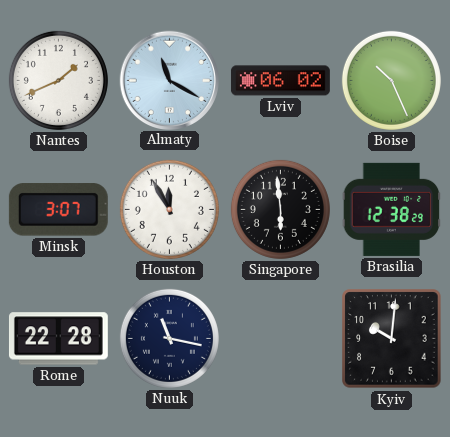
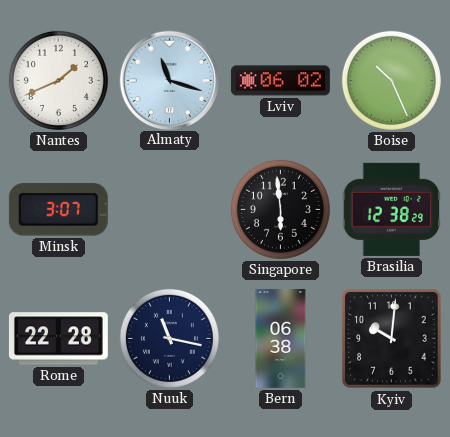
Almaty: 11:20 -> 11:18 (169, 80)
Houston: 11:55 -> none (169, 209)
Bern: none -> 06:38 (281, 339)
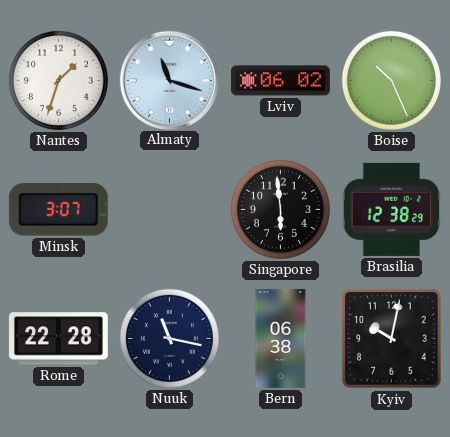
Nantes: 1:41 -> 1:33 (58, 80)
Kyiv: 10:01 -> 10:02 (392, 339)
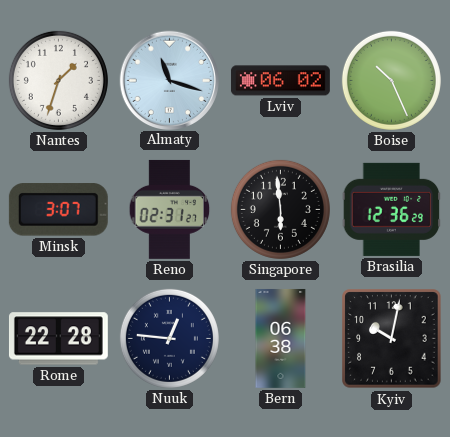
Reno: none -> 02:31 (170, 209)
Brasilia: 12:38 -> 12:36 (392, 209)
Nuuk: 11:17 -> 12:46 (169, 338)
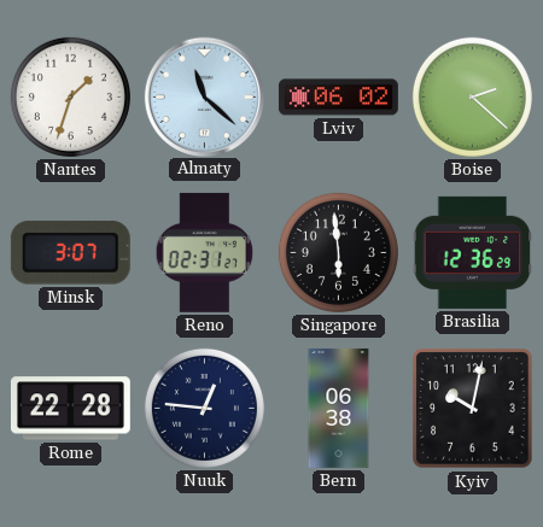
Almaty: 11:18 -> 11:22 (204, 96)
Boise: 10:26 -> 2:22 (472, 96)
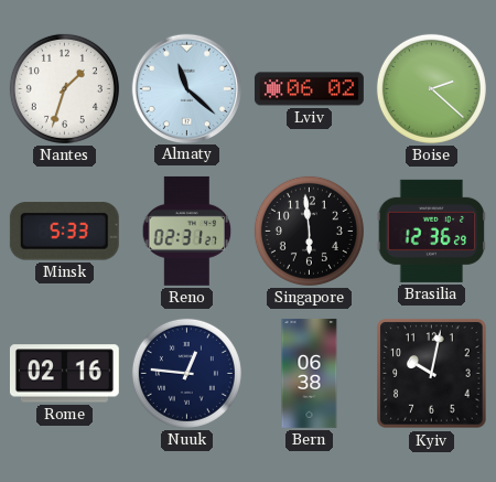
Minsk: 3:07 -> 5:33 (64, 232)
Rome: 22:28 -> 02:16 (64, 374)
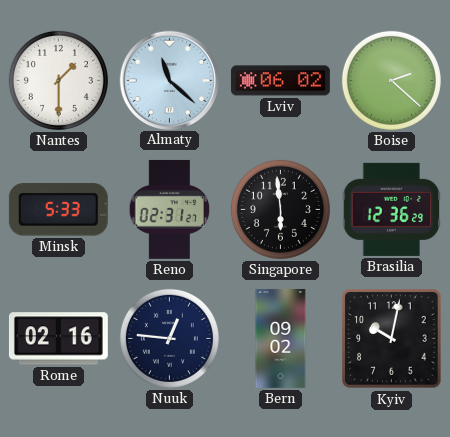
Nantes: 1:33 -> 1:30 (58, 80)
Bern: 06:38 -> 09:02 (281, 339)
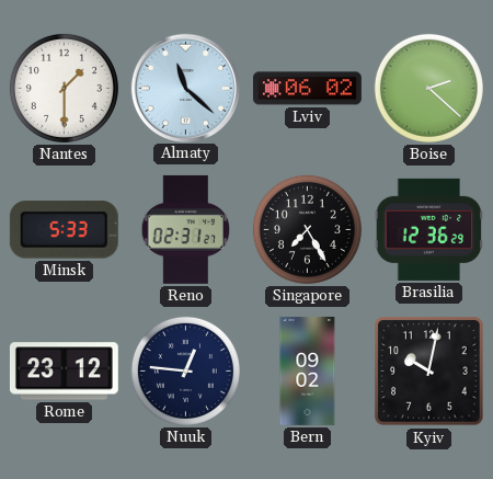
Singapore: 5:59 -> 7:25 (307, 229)
Rome: 02:16 -> 23:12 (64, 372)
